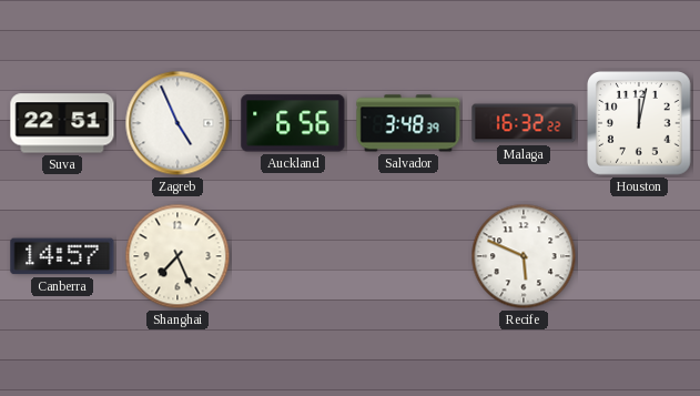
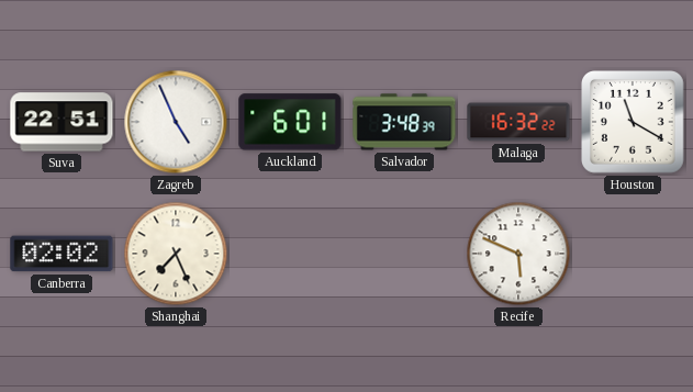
Auckland: 6:56 -> 6:01 (290, 122)
Houston: 12:02 -> 11:20 (634, 123)
Canberra: 14:57 -> 02:02 (62, 254)
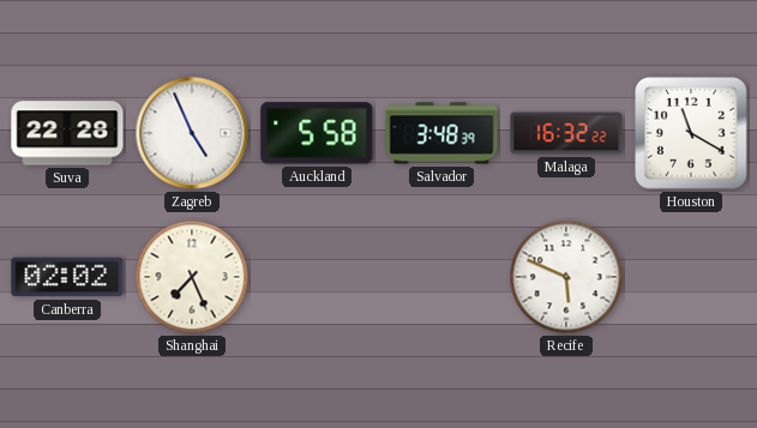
Suva: 22:51 -> 22:28 (67, 133)
Auckland: 6:01 -> 5:58 (317, 133)
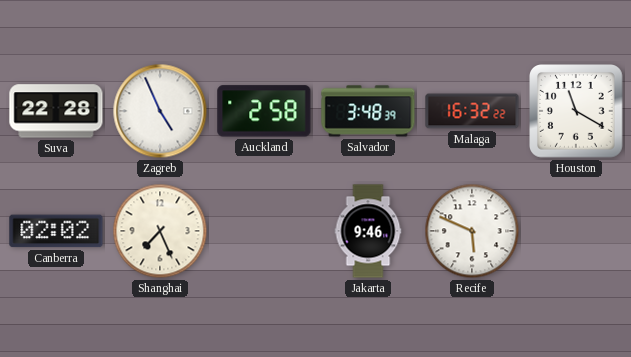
Auckland: 5:58 -> 2:58 (264, 111)
Jakarta: none -> 9:46 (368, 231)
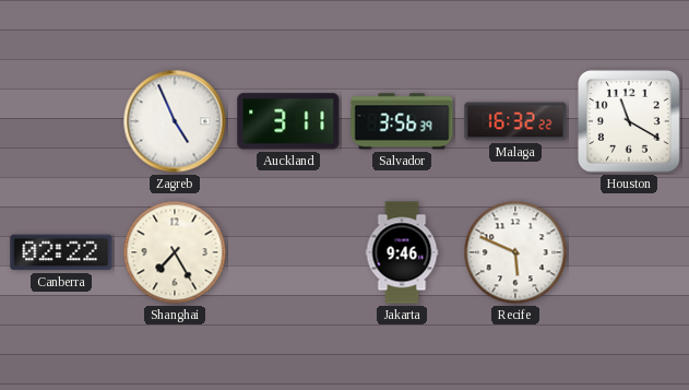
Suva: 22:28 -> none (56, 111)
Auckland: 2:58 -> 3:11 (288, 121)
Salvador: 3:48 -> 3:56 (402, 121)
Canberra: 02:02 -> 02:22 (61, 252)
Shanghai: 7:26 -> 7:25 (175, 252)
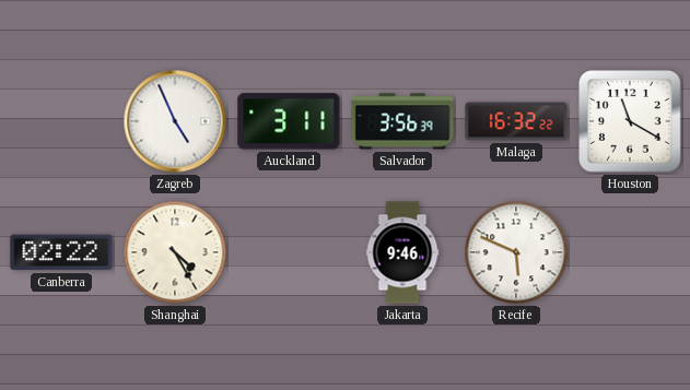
Shanghai: 7:25 -> 4:25 (175, 252)
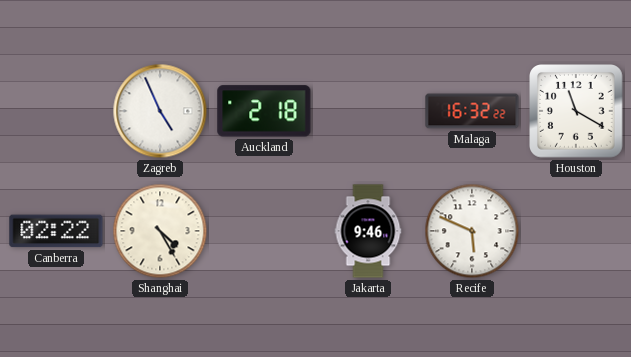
Auckland: 3:11 -> 2:18 (264, 111)
Salvador: 3:56 -> none (402, 121)
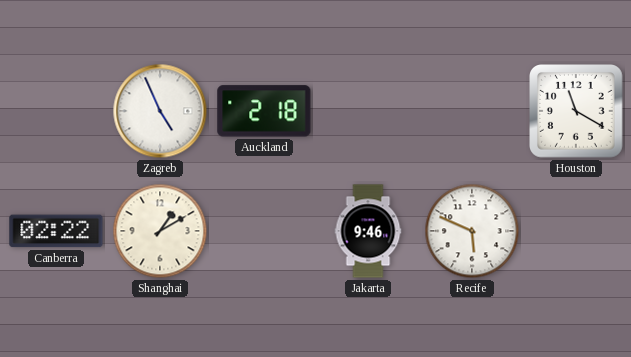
Malaga: 16:32 -> none (472, 111)
Shanghai: 4:25 -> 1:10 (160, 231)
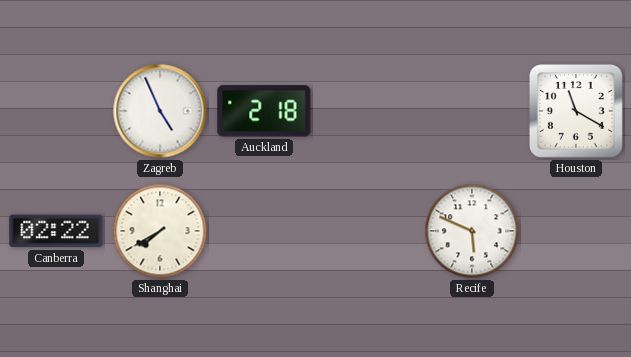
Shanghai: 1:10 -> 7:40 (160, 231)
Jakarta: 9:46 -> none (368, 231)
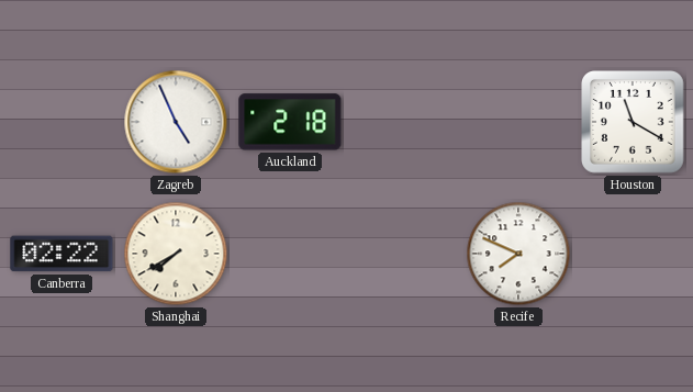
Recife: 5:49 -> 7:49 (518, 254)
